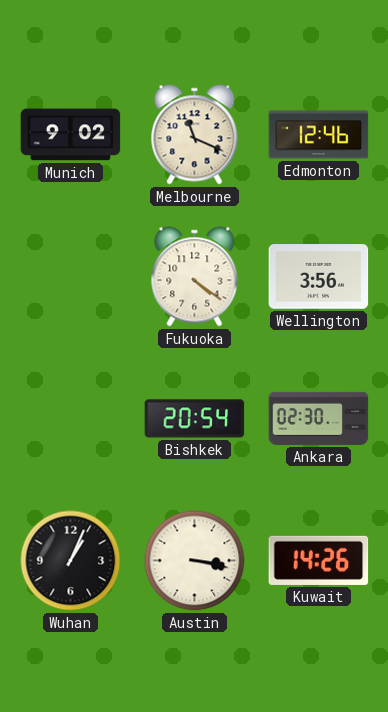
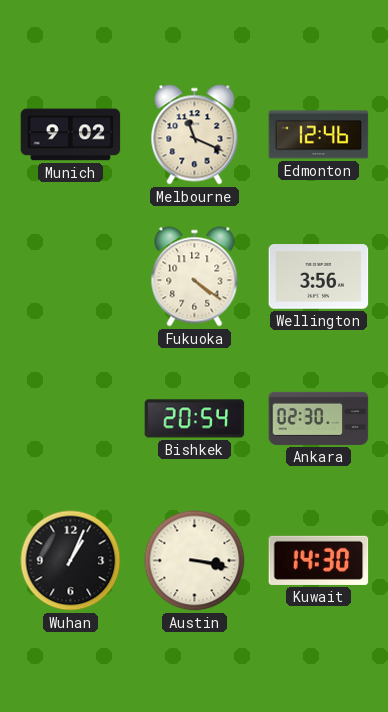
Kuwait: 14:26 -> 14:30 (319, 560)
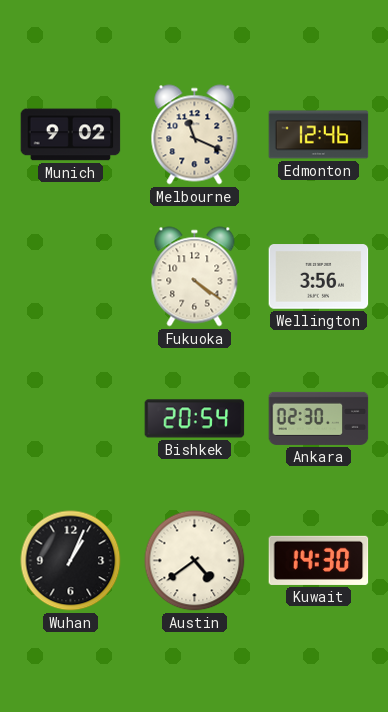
Austin: 3:17 -> 4:39 (195, 561)
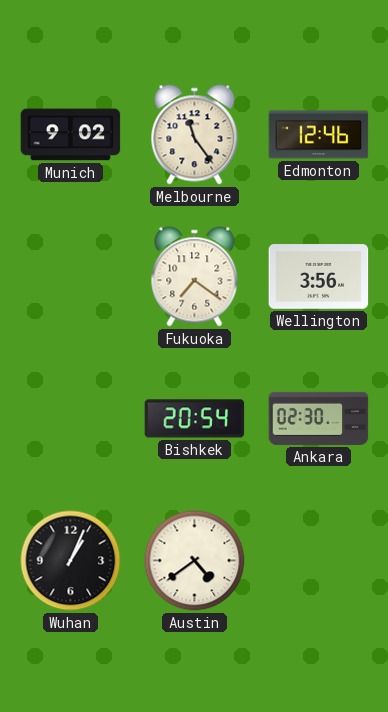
Melbourne: 11:19 -> 11:24 (195, 135)
Fukuoka: 4:21 -> 7:21 (195, 277)
Kuwait: 14:30 -> none (319, 560)
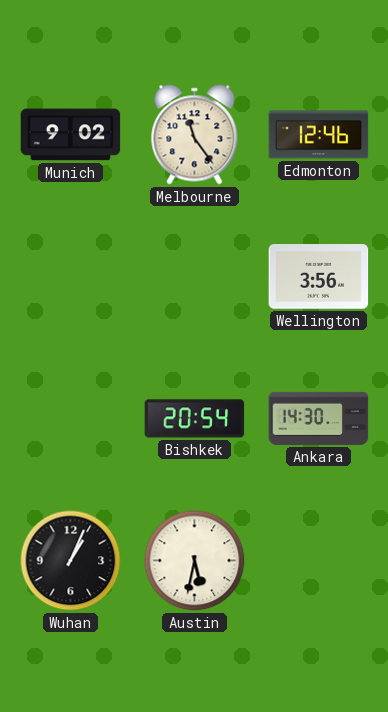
Fukuoka: 7:21 -> none (195, 277)
Ankara: 02:30 -> 14:30 (319, 418)
Austin: 4:39 -> 5:32 (195, 561)
